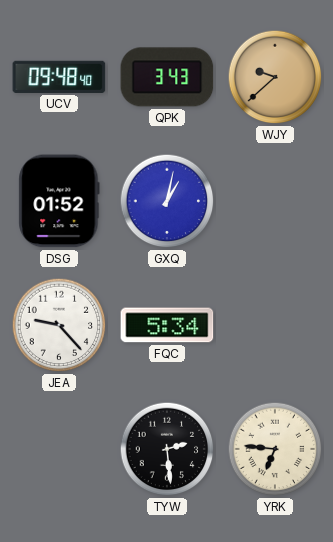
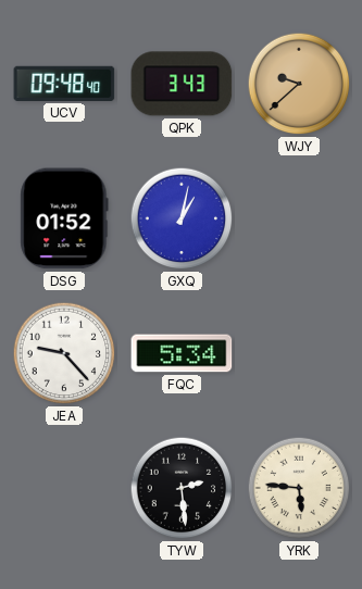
YRK: 6:46 -> 5:46 (299, 488)
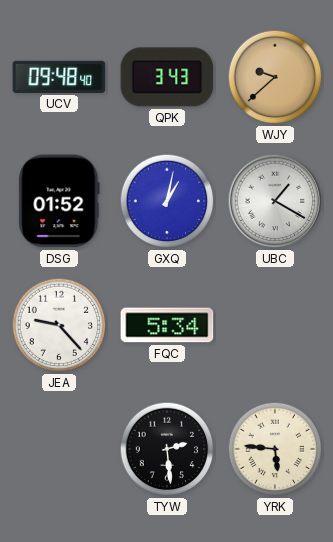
UBC: none -> 1:20 (275, 201)
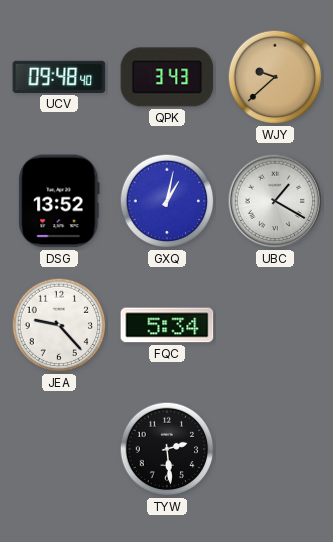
DSG: 01:52 -> 13:52 (59, 201)
YRK: 5:46 -> none (275, 449)
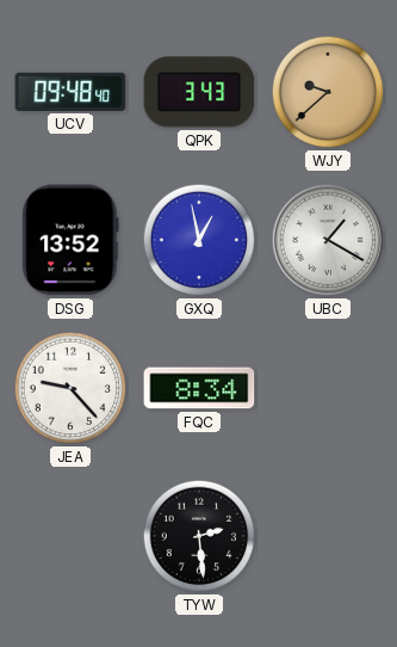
GXQ: 1:02 -> 12:58 (199, 240)
FQC: 5:34 -> 8:34 (199, 388)
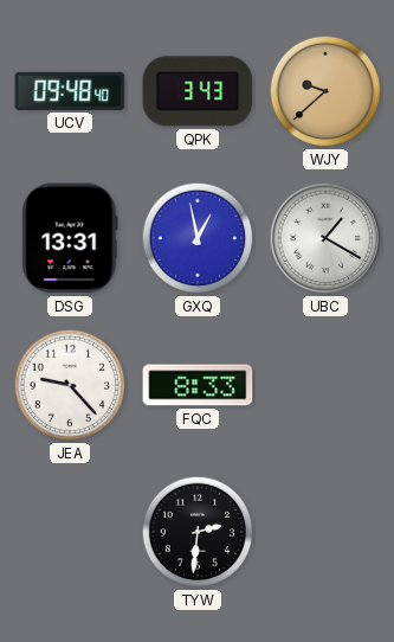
DSG: 13:52 -> 13:31 (70, 238)
FQC: 8:34 -> 8:33 (198, 385)
TYW: 2:29 -> 2:31 (198, 532)
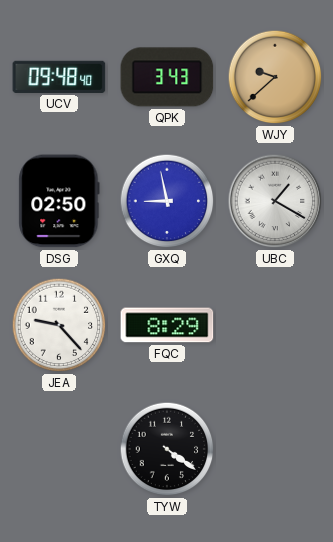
DSG: 13:31 -> 02:50 (59, 201)
GXQ: 12:58 -> 8:58 (167, 201)
FQC: 8:33 -> 8:29 (167, 325)
TYW: 2:31 -> 4:21 (167, 449)
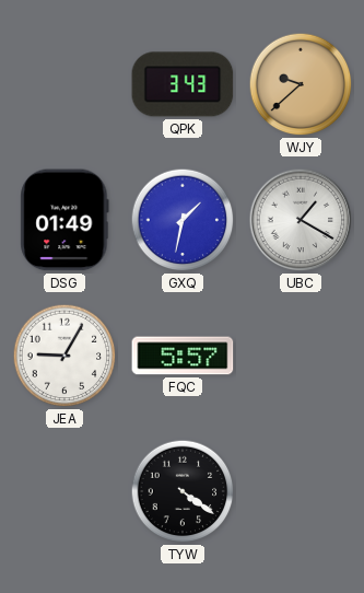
UCV: 09:48 -> none (59, 77)
DSG: 02:50 -> 01:49 (64, 220)
GXQ: 8:58 -> 1:32 (183, 220)
JEA: 9:23 -> 9:05 (64, 356)
FQC: 8:29 -> 5:57 (183, 356)
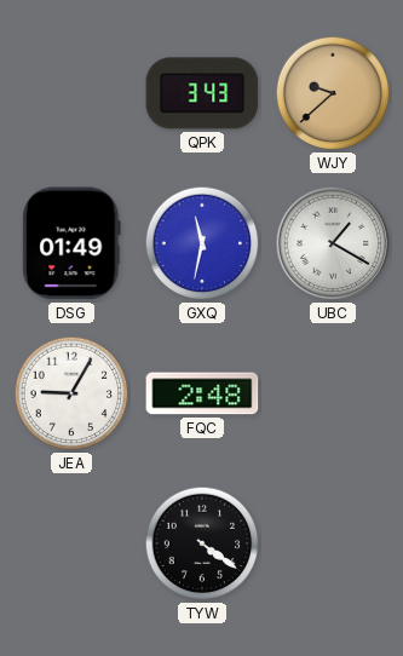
GXQ: 1:32 -> 11:32 (202, 243)
FQC: 5:57 -> 2:48 (202, 393)
